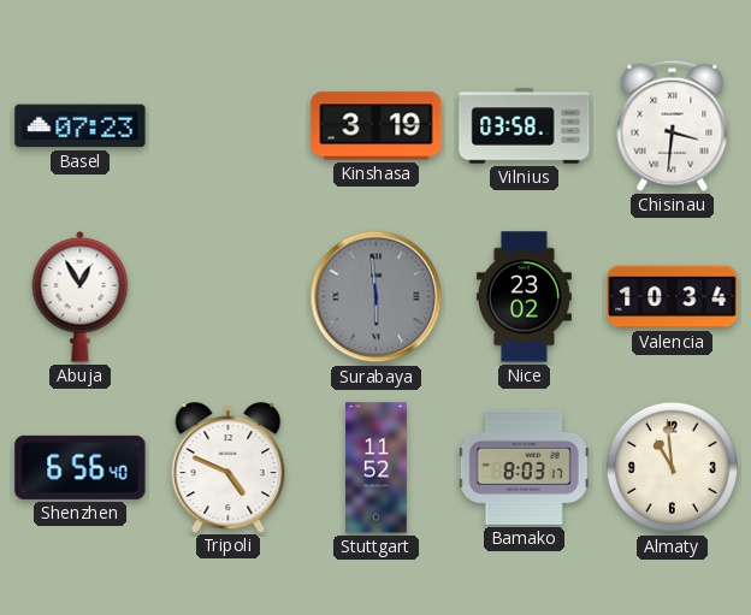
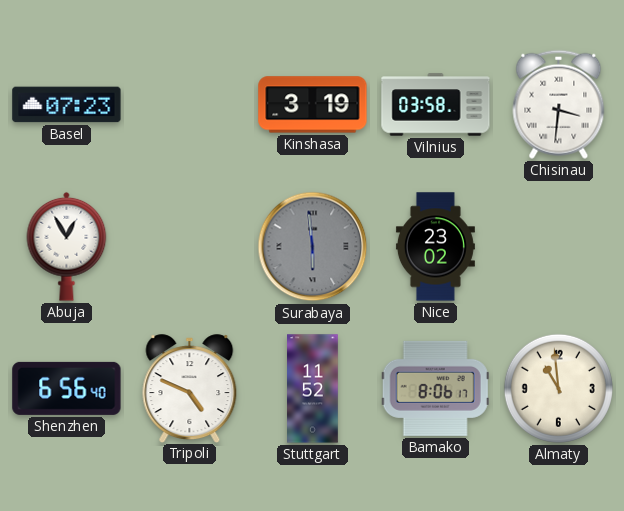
Valencia: 10:34 -> none (673, 297)
Bamako: 8:03 -> 8:06 (435, 388)
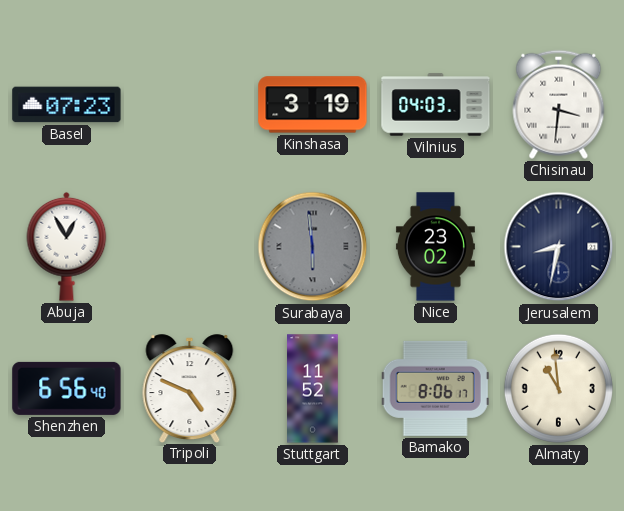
Vilnius: 03:58 -> 04:03 (436, 105)
Jerusalem: none -> 8:32 (559, 247)
